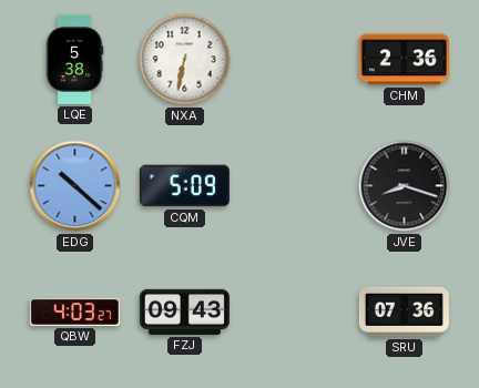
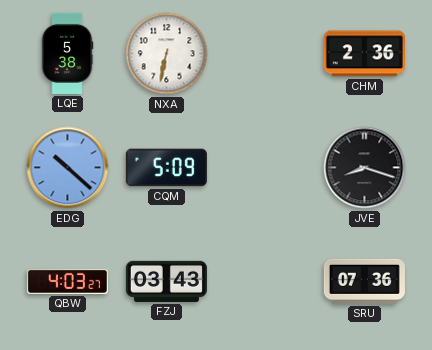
FZJ: 09:43 -> 03:43 (166, 281)
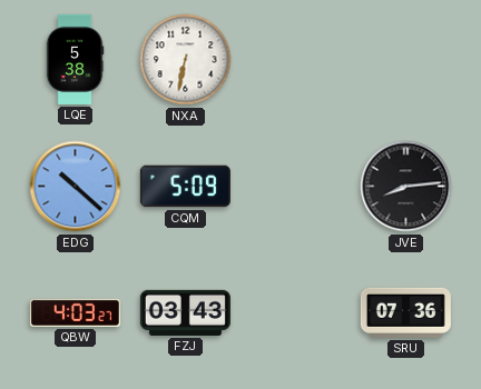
CHM: 2:36 -> none (364, 54)
JVE: 8:18 -> 8:14 (406, 187)
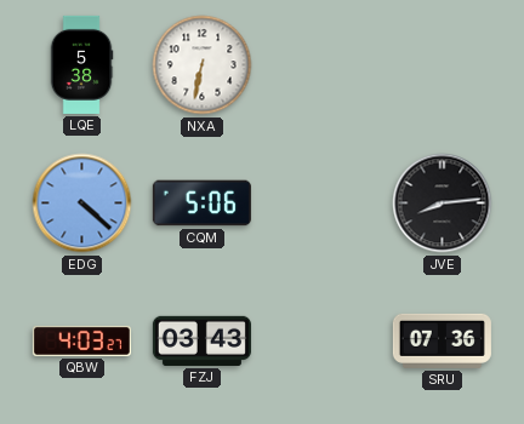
EDG: 10:22 -> 4:22 (82, 204)
CQM: 5:09 -> 5:06 (201, 204)
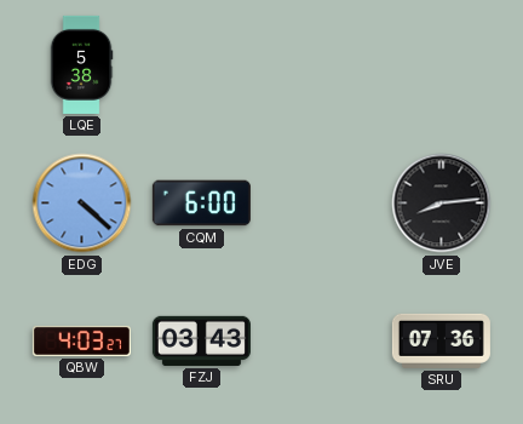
NXA: 6:32 -> none (203, 65)
CQM: 5:06 -> 6:00 (201, 204)
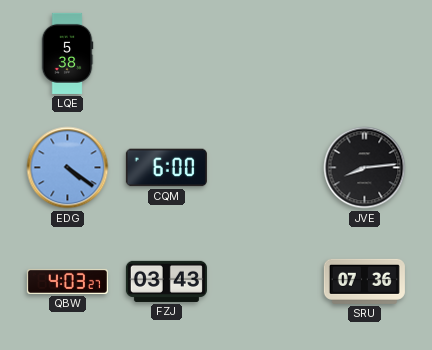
EDG: 4:22 -> 4:21 (68, 168)
